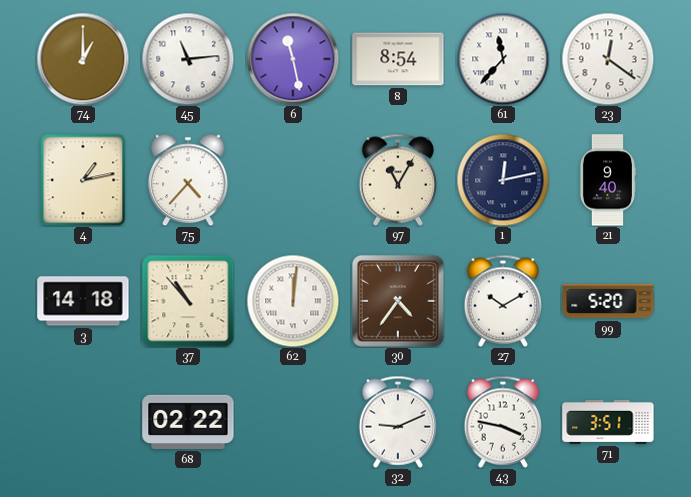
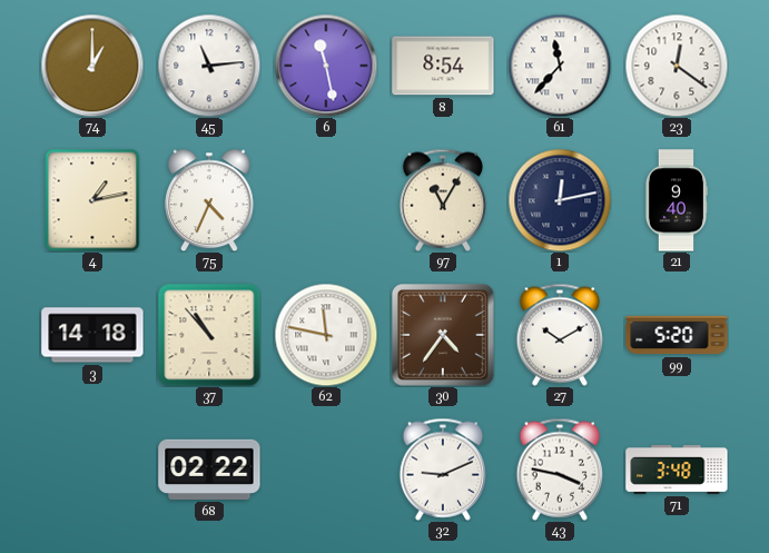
75: 4:37 -> 4:34 (210, 200)
62: 12:01 -> 11:47 (326, 335)
71: 3:51 -> 3:48 (677, 470)
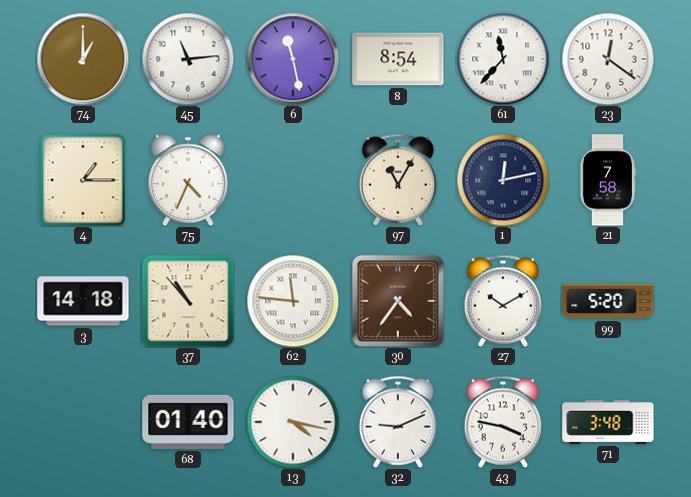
4: 1:13 -> 1:15 (83, 180)
21: 9:40 -> 7:58 (607, 180)
62: 11:47 -> 11:46 (293, 301)
68: 02:22 -> 01:40 (188, 422)
13: none -> 4:17 (293, 422)
